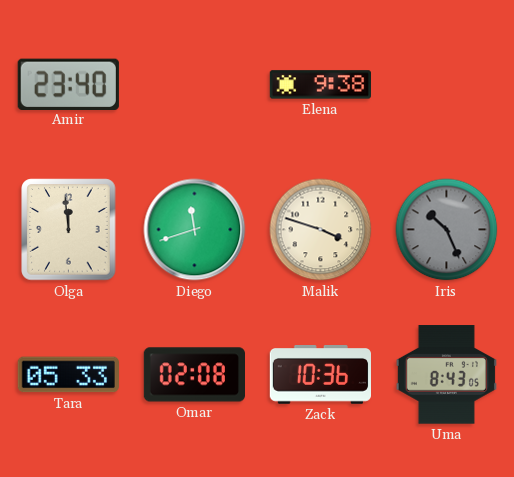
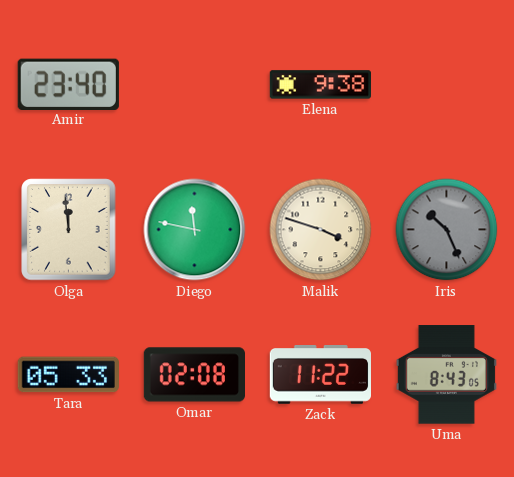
Diego: 11:42 -> 11:47 (195, 230)
Zack: 10:36 -> 11:22 (320, 375)
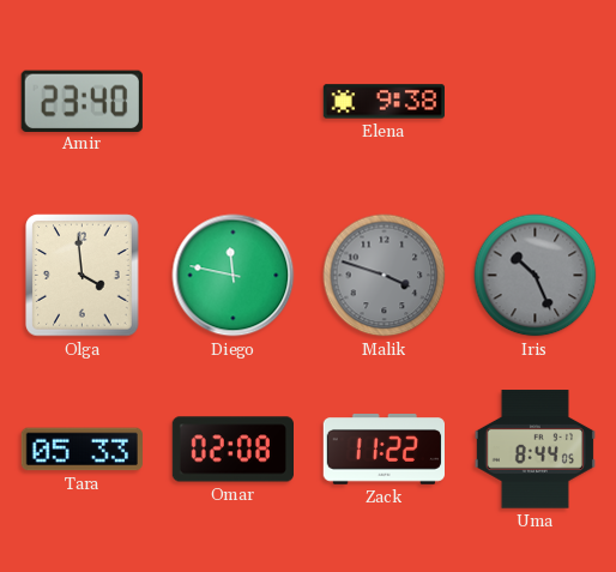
Olga: 11:59 -> 3:59 (83, 276)
Malik dial: cream -> grey (385, 276)
Uma: 8:43 -> 8:44 (535, 450)
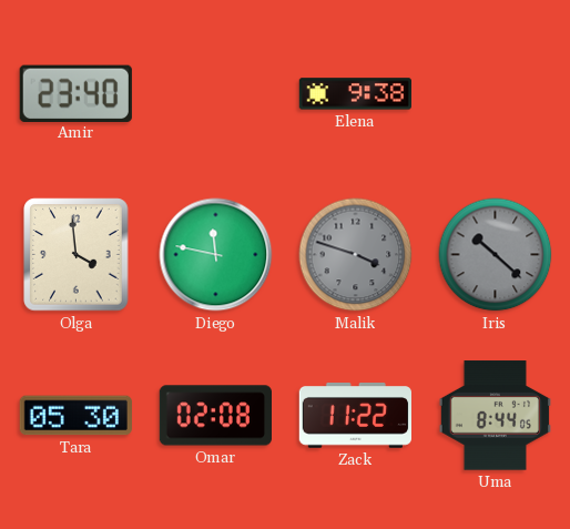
Iris: 10:26 -> 10:22 (496, 255)
Tara: 05:33 -> 05:30 (75, 416)
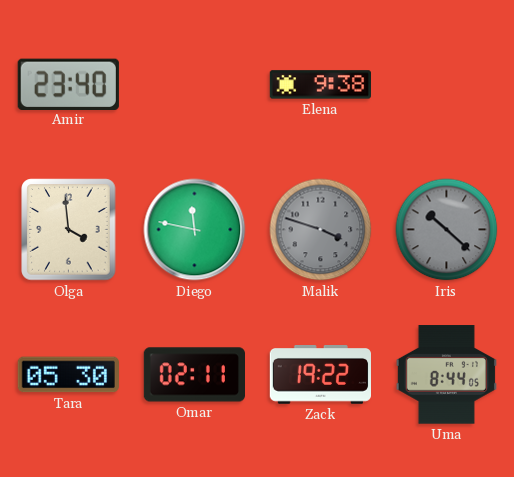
Omar: 02:08 -> 02:11 (194, 375)
Zack: 11:22 -> 19:22 (320, 375)
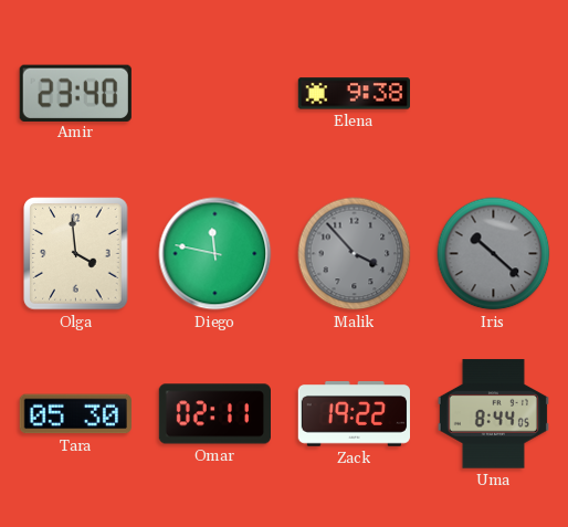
Malik: 3:48 -> 3:53 (355, 254)
